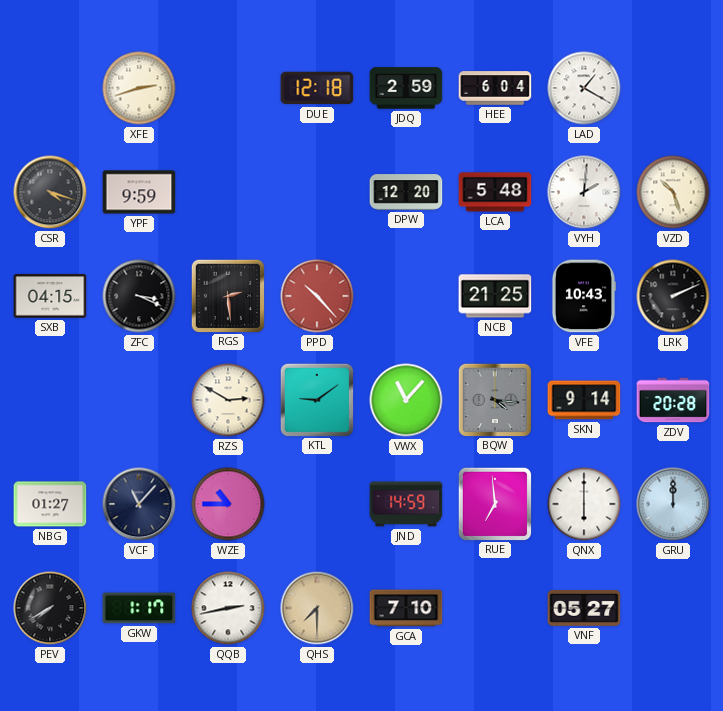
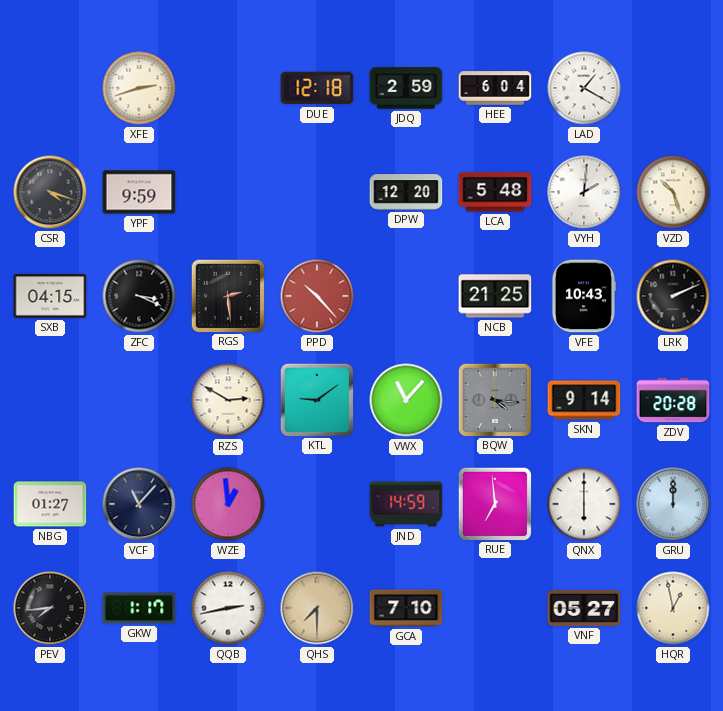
WZE: 10:45 -> 12:59 (228, 504)
PEV: 7:40 -> 7:44 (50, 608)
HQR: none -> 12:58 (673, 608)
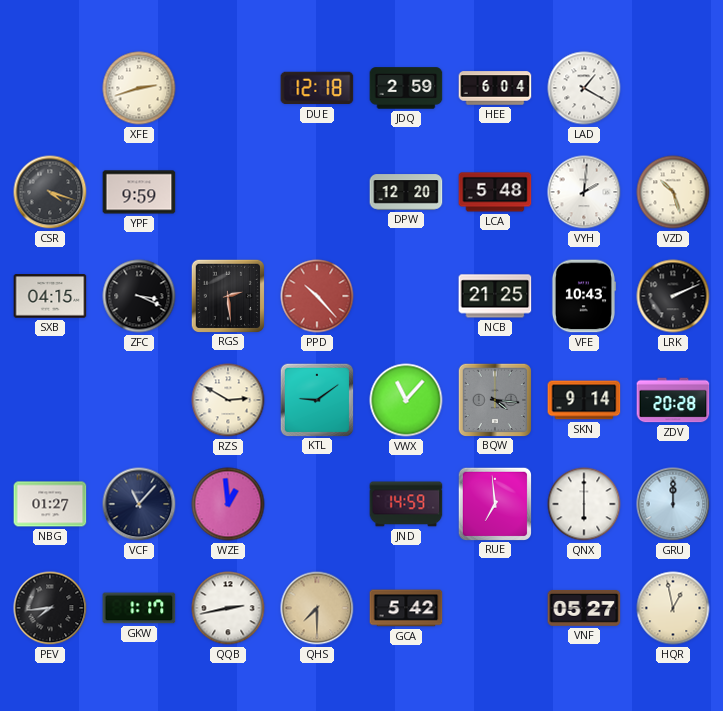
GCA: 7:10 -> 5:42 (406, 608)
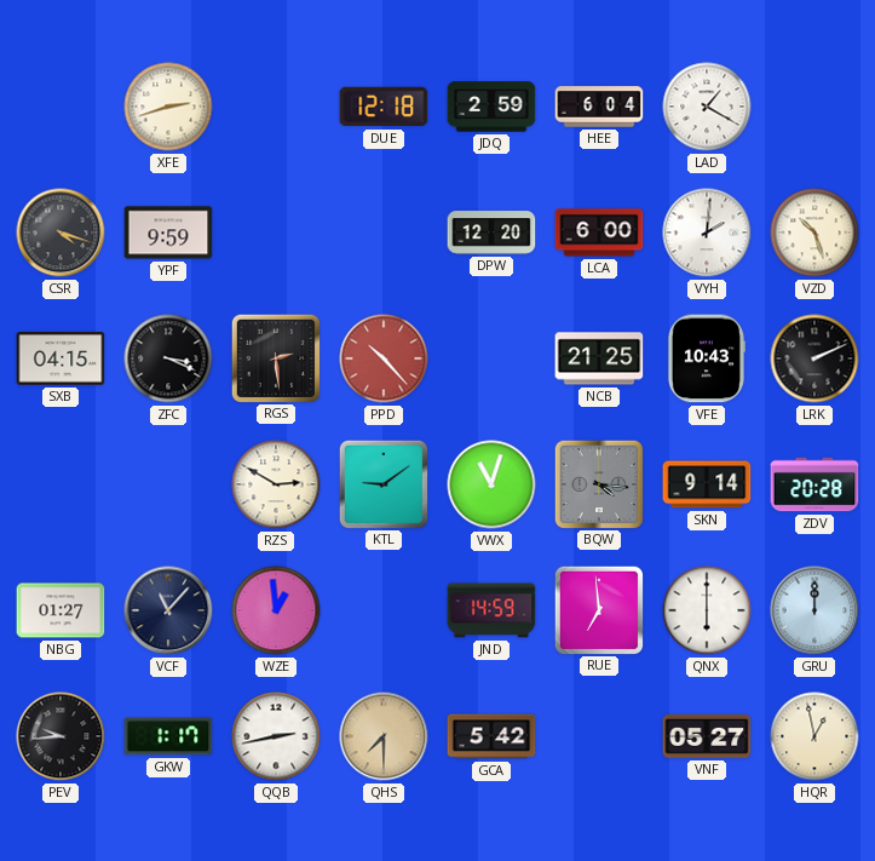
LCA: 5:48 -> 6:00 (599, 233)
VWX: 11:07 -> 11:03 (491, 484)
PEV: 7:44 -> 9:44 (61, 736)
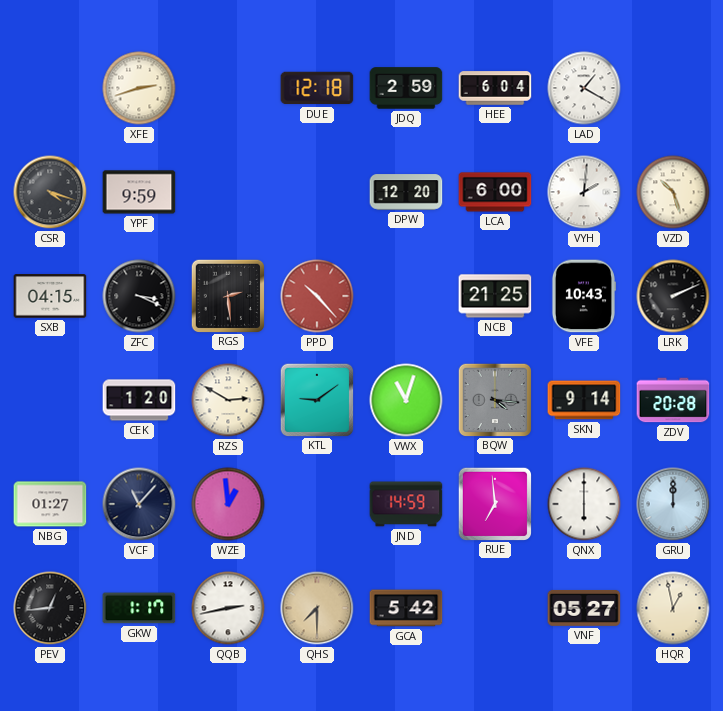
CEK: none -> 1:20 (139, 400)
PEV: 9:44 -> 12:44 (50, 608)
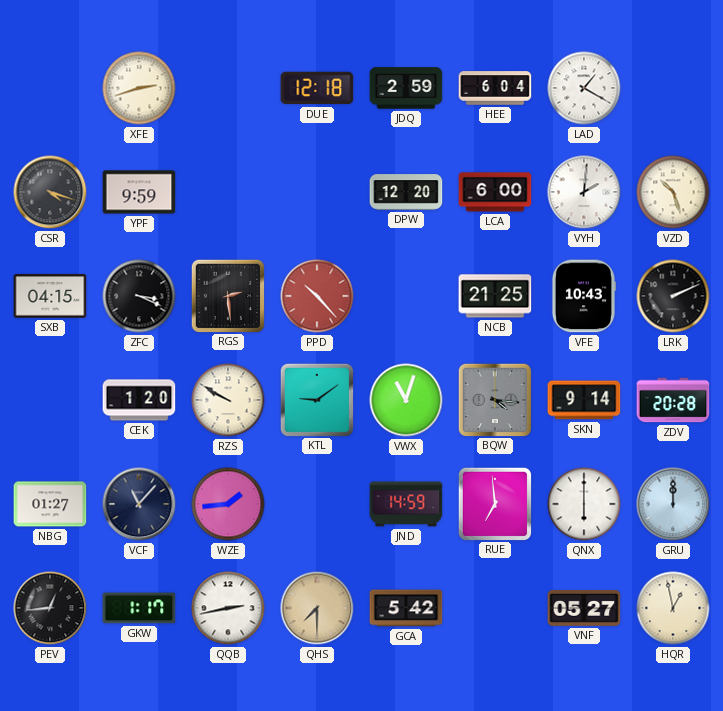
RZS: 2:50 -> 9:50 (228, 400)
WZE: 12:59 -> 1:44 (228, 504)
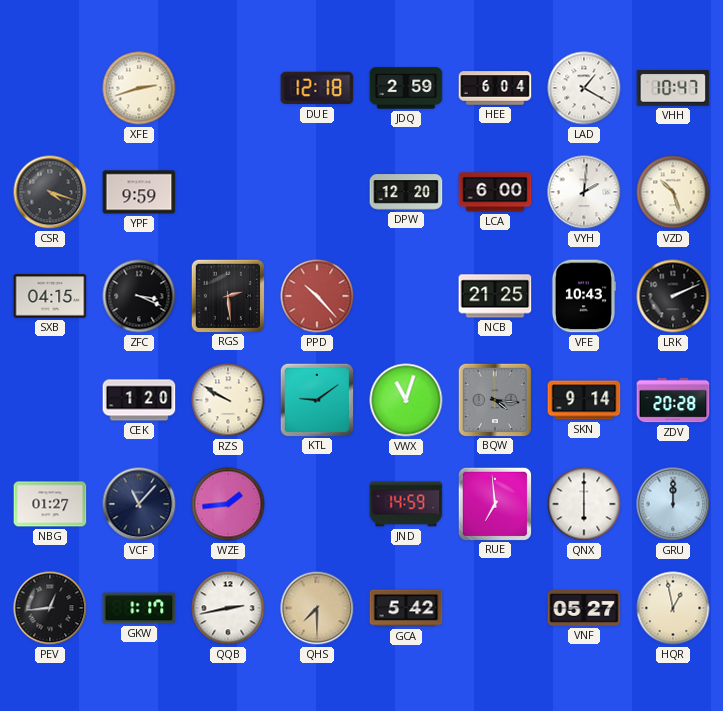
VHH: none -> 10:47 (673, 89)
